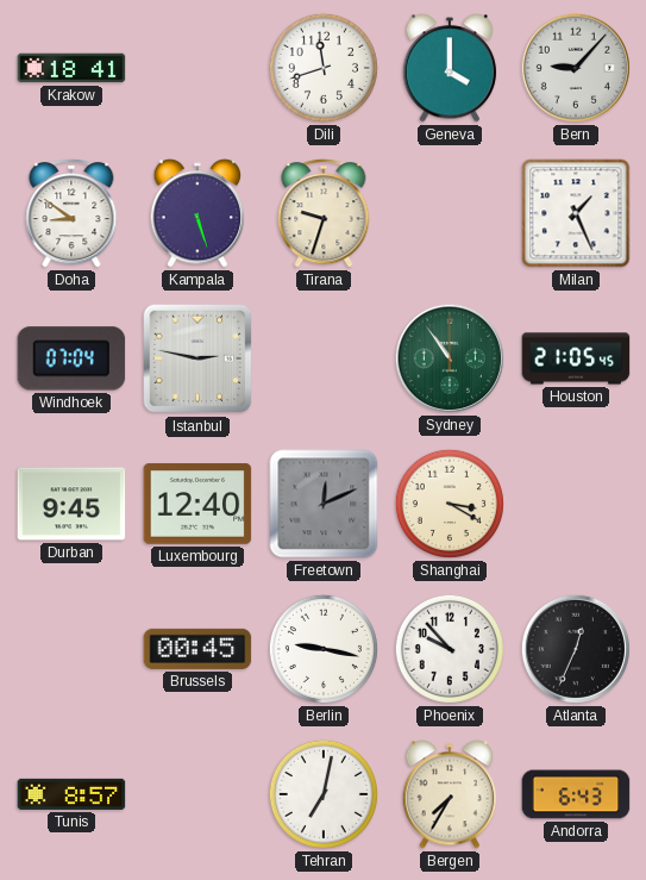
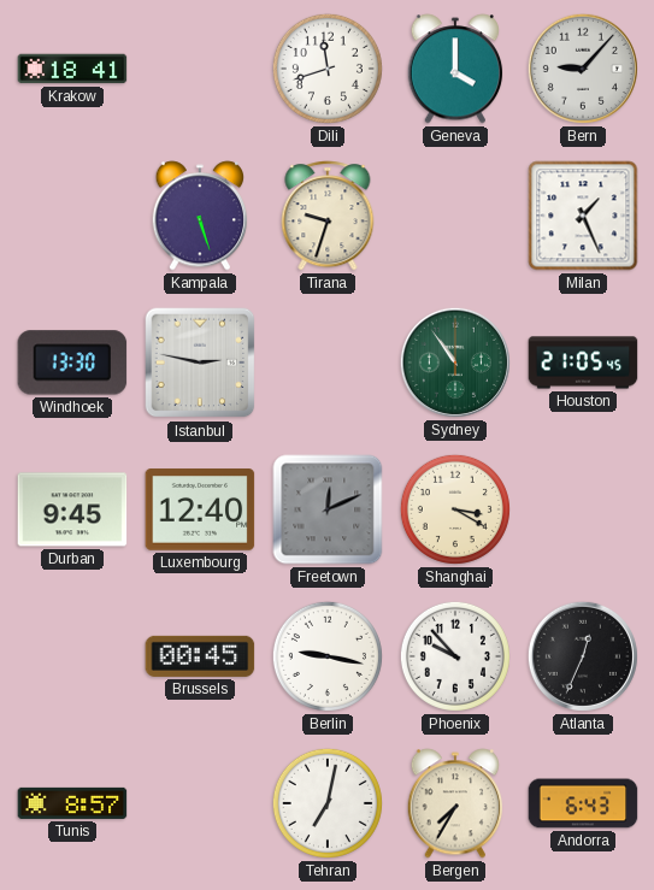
Doha: 8:51 -> none (71, 213)
Windhoek: 07:04 -> 13:30 (72, 363)
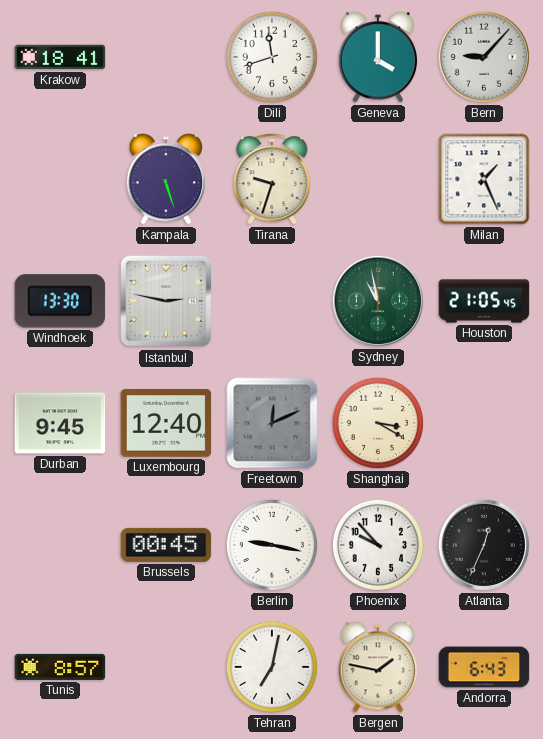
Sydney: 10:54 -> 10:58 (378, 301)
Bergen: 7:35 -> 1:47 (378, 667)
